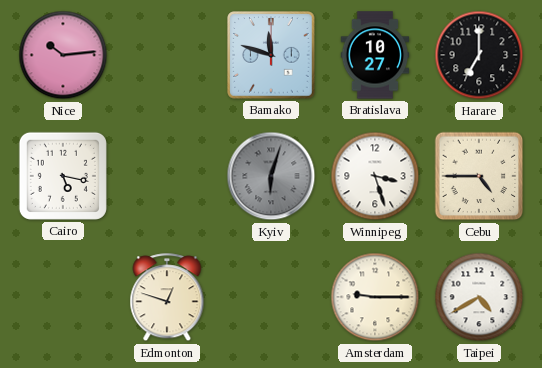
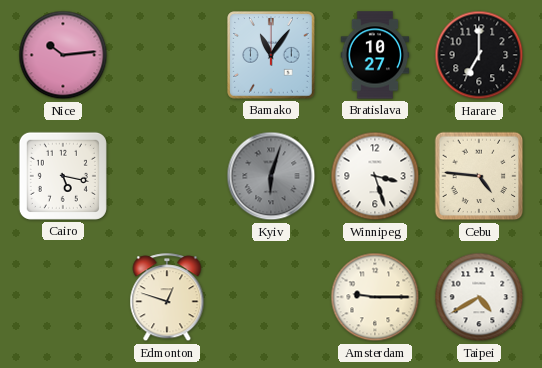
Bamako: 11:48 -> 11:06 (271, 55)
Cebu: 4:45 -> 4:46 (479, 176)
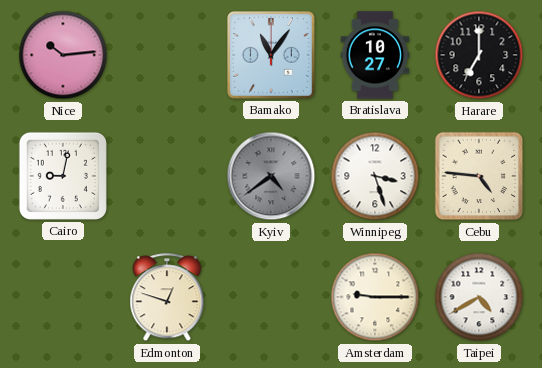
Cairo: 5:17 -> 9:02 (63, 176)
Kyiv: 6:03 -> 4:39 (271, 176)
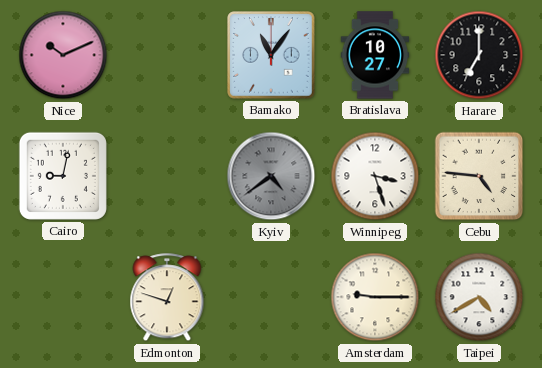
Nice: 10:14 -> 10:11 (63, 55)
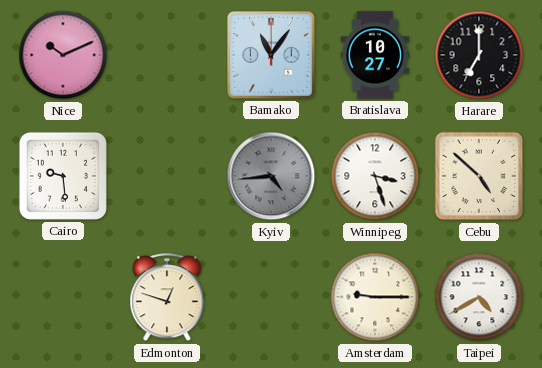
Cairo: 9:02 -> 9:29 (63, 176)
Kyiv: 4:39 -> 4:44 (271, 176)
Cebu: 4:46 -> 4:52 (479, 176)
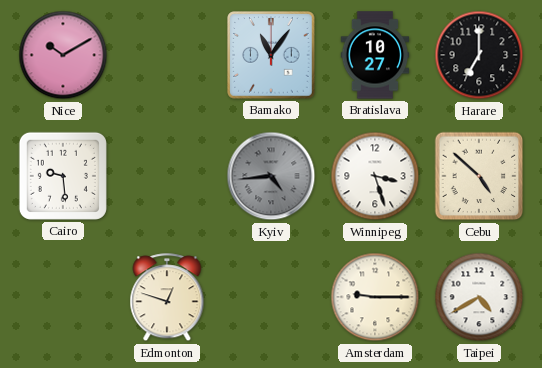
Nice: 10:11 -> 10:10 (63, 55)
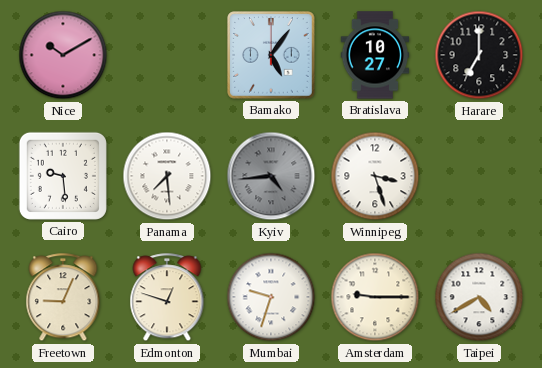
Bamako: 11:06 -> 5:06 (271, 55)
Panama: none -> 7:29 (167, 176)
Cebu: 4:52 -> none (479, 176)
Freetown: none -> 9:04 (63, 298)
Mumbai: none -> 9:33 (271, 297)
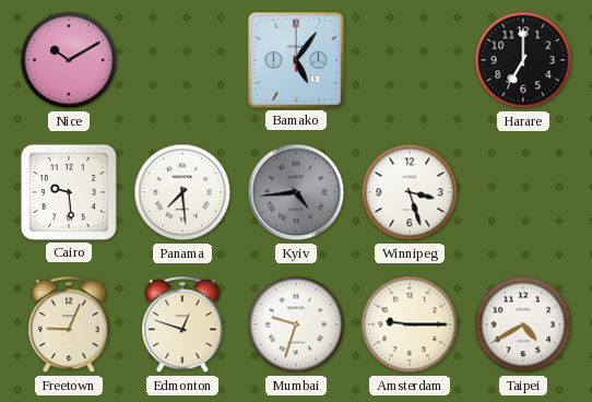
Bratislava: 10:27 -> none (375, 55)
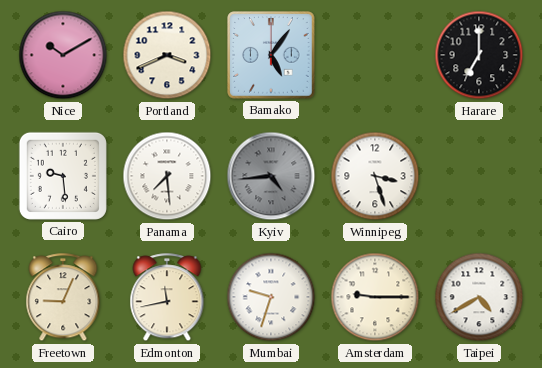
Portland: none -> 3:41 (167, 55)
Edmonton: 12:48 -> 11:43 (167, 298)
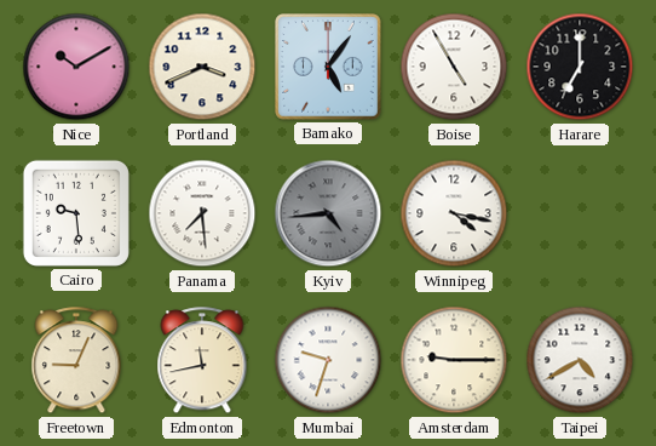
Boise: none -> 4:55 (454, 67)
Winnipeg: 3:27 -> 4:17 (454, 213)
